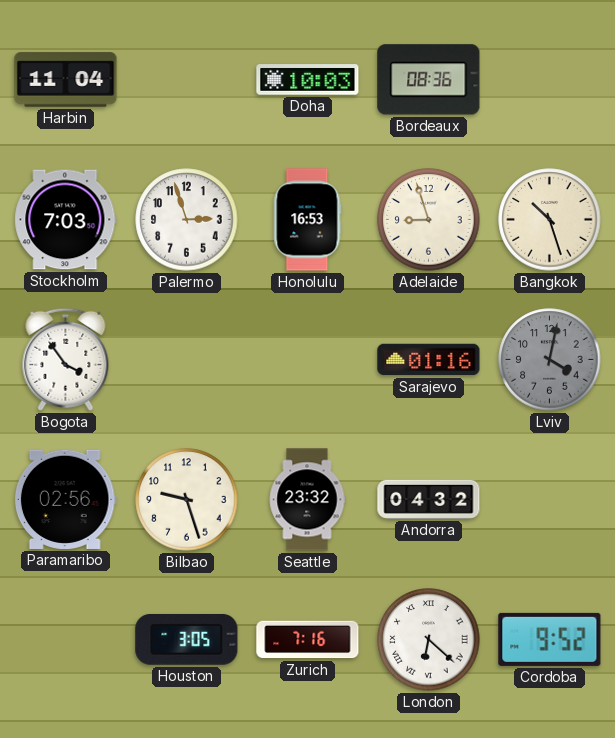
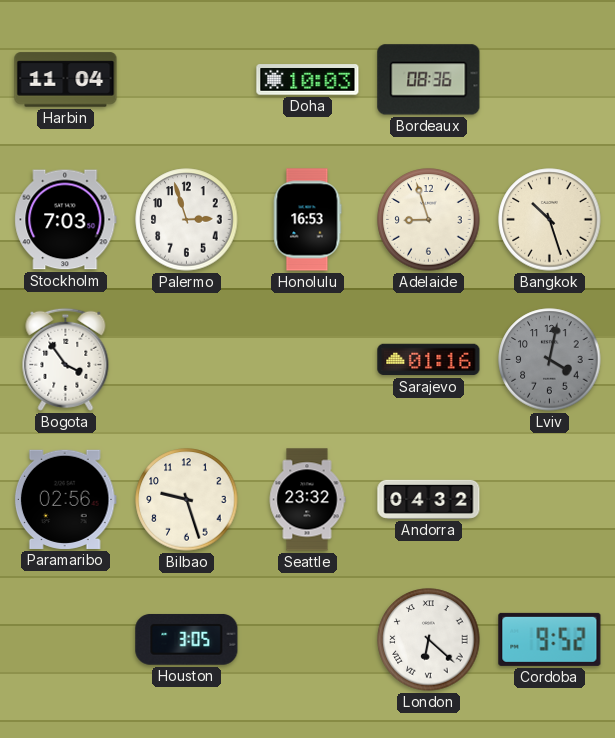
Zurich: 7:16 -> none (308, 640)
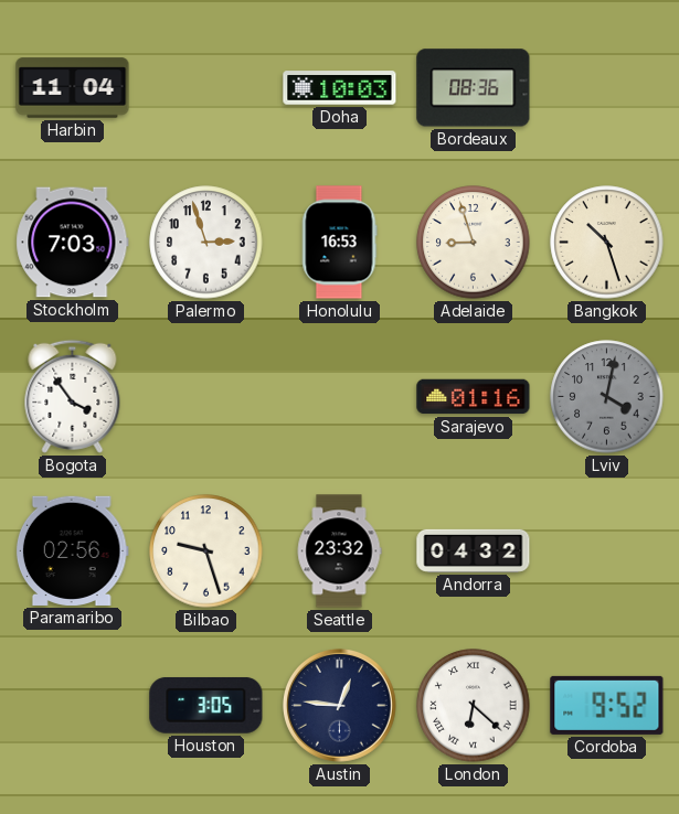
Austin: none -> 12:46 (339, 705)
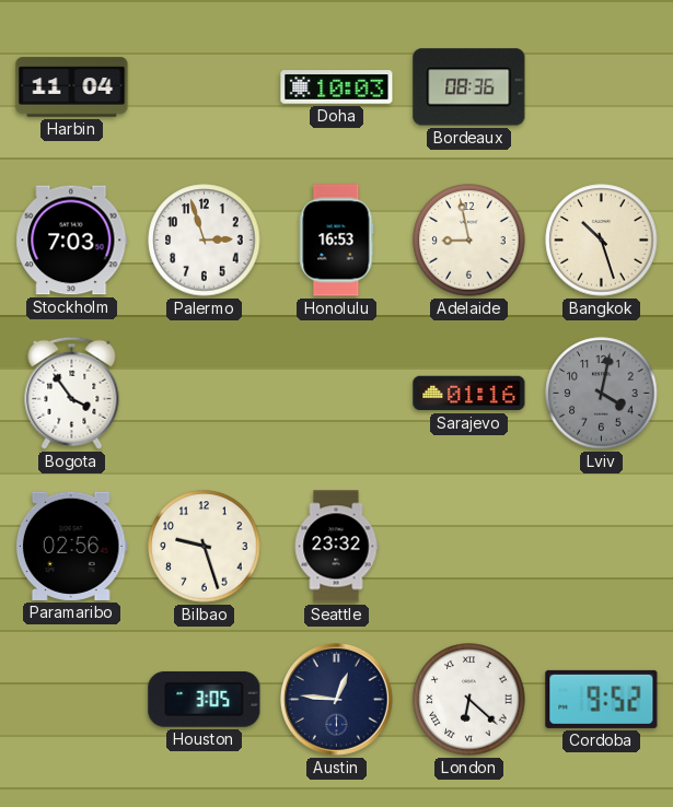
Adelaide: 8:57 -> 8:58 (469, 241)
Andorra: 04:32 -> none (474, 550)
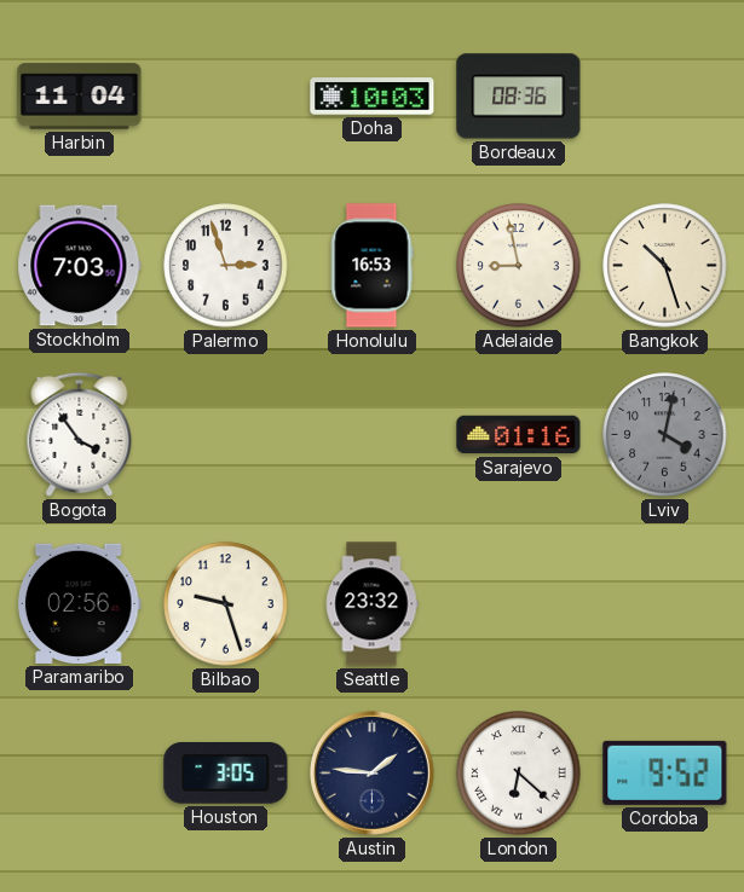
Austin: 12:46 -> 1:46 (371, 772)
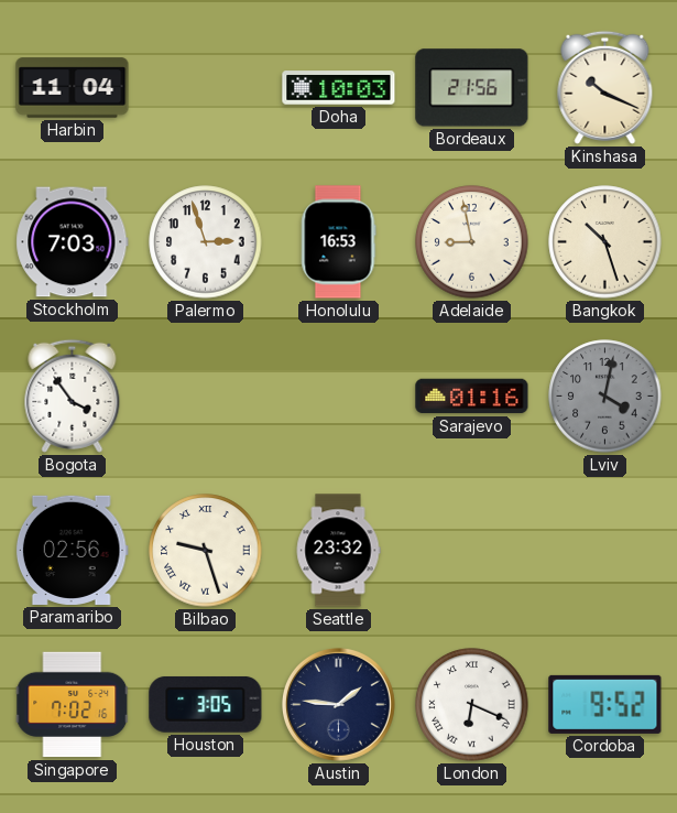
Bordeaux: 08:36 -> 21:56 (472, 88)
Kinshasa: none -> 10:19 (605, 87)
Bilbao numerals: Arabic -> Roman (206, 551)
Singapore: none -> 7:02 (73, 705)
London: 6:22 -> 6:19 (472, 705)
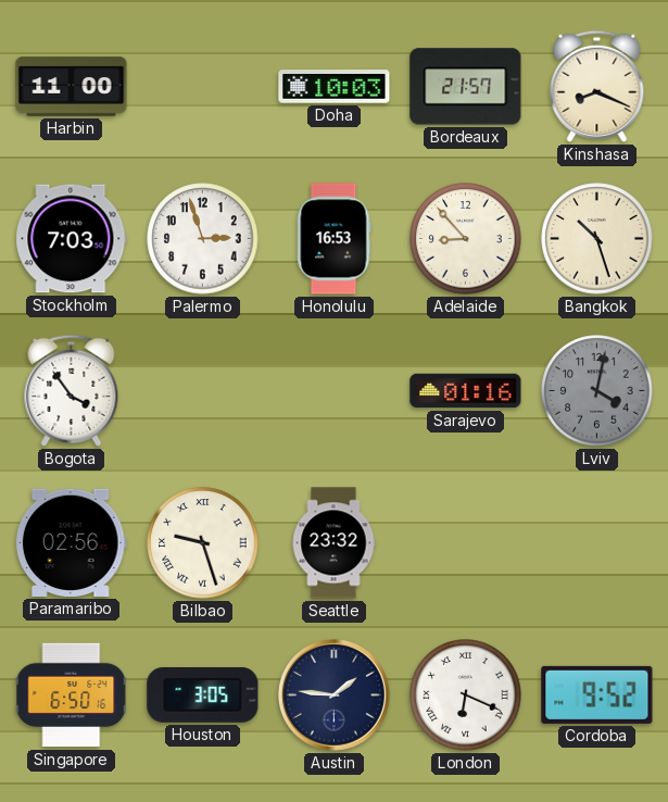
Harbin: 11:04 -> 11:00 (72, 87)
Bordeaux: 21:56 -> 21:57 (466, 87)
Kinshasa: 10:19 -> 8:19 (597, 86)
Adelaide: 8:58 -> 8:53 (466, 239)
Singapore: 7:02 -> 6:50 (72, 696)
